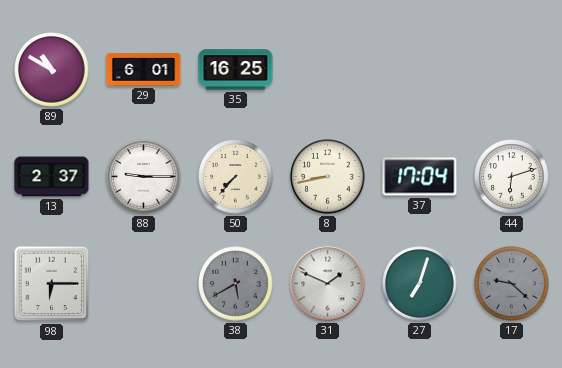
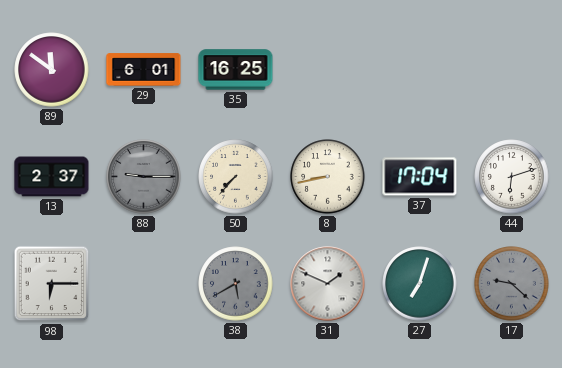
89: 10:50 -> 11:51 (52, 70)
88 dial: white -> grey (144, 177)
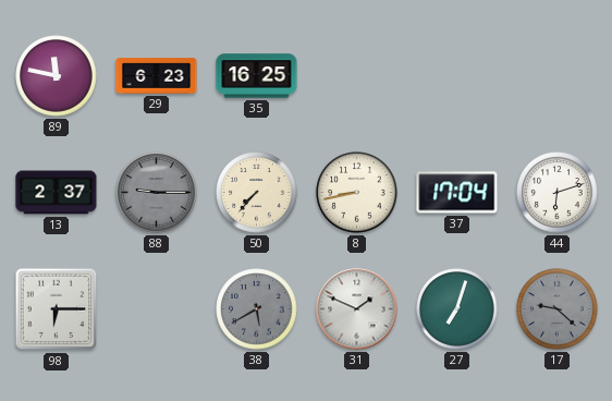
89: 11:51 -> 11:47 (57, 76)
29: 6:01 -> 6:23 (157, 76)
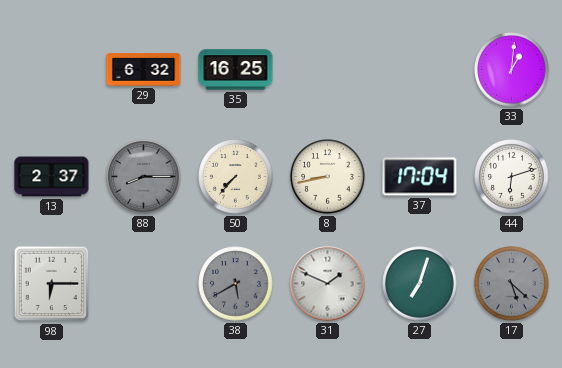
89: 11:47 -> none (57, 76)
29: 6:23 -> 6:32 (144, 70)
33: none -> 1:01 (512, 70)
88: 9:15 -> 8:15 (144, 177)
17: 9:22 -> 5:22 (512, 284)
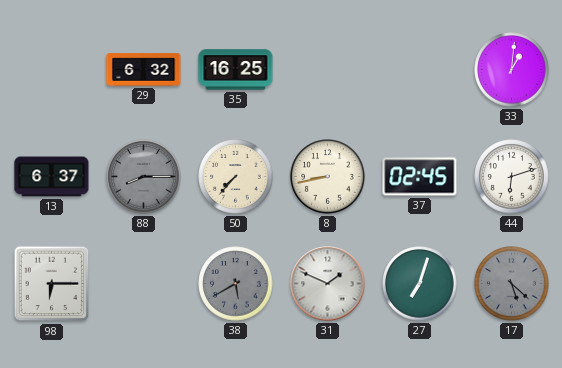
13: 2:37 -> 6:37 (52, 177)
37: 17:04 -> 02:45 (420, 177)
